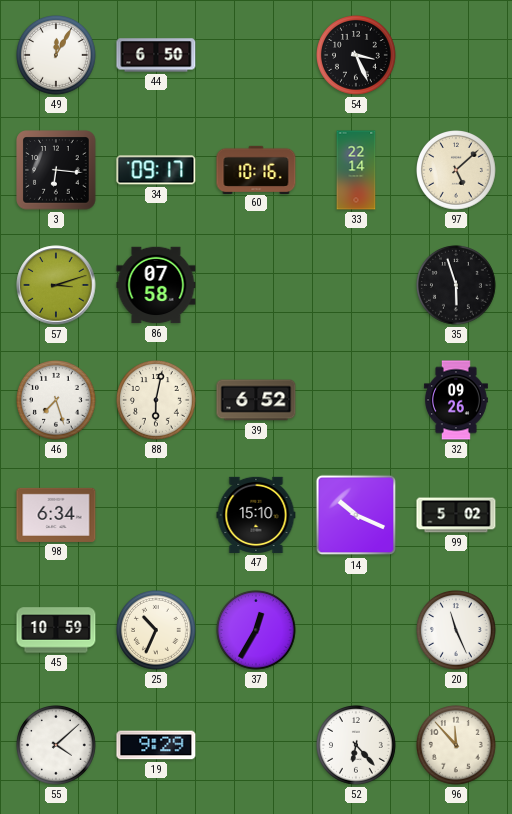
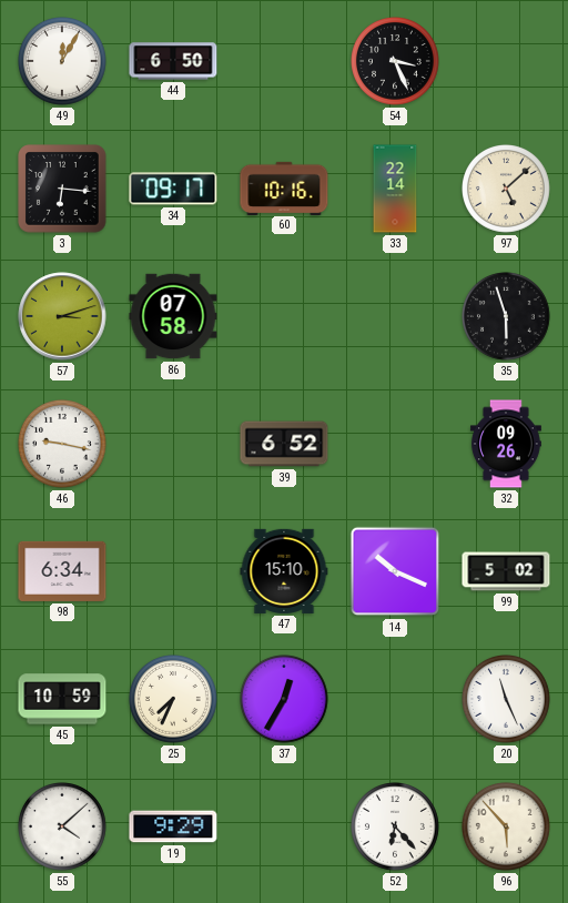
46: 7:27 -> 9:17 (63, 445)
88: 6:02 -> none (157, 401)
25: 10:34 -> 7:34 (174, 700)
96: 11:53 -> 5:53 (507, 828)
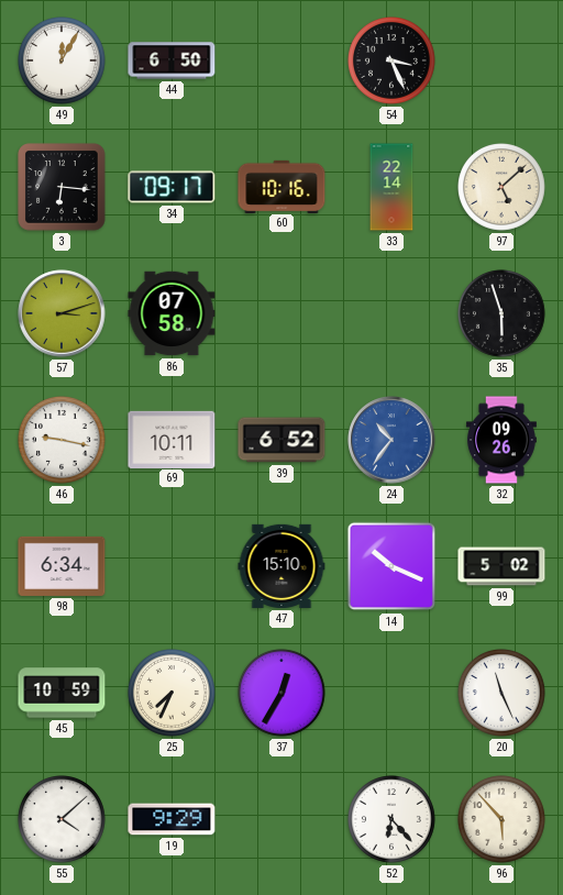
69: none -> 10:11 (172, 439)
24: none -> 10:36 (391, 440)
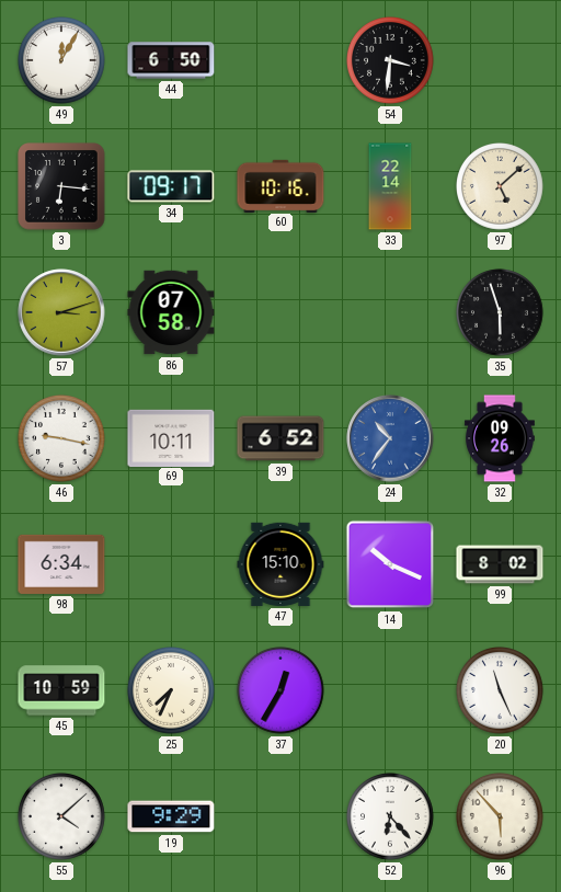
54: 3:26 -> 3:31 (391, 61)
99: 5:02 -> 8:02 (500, 564)
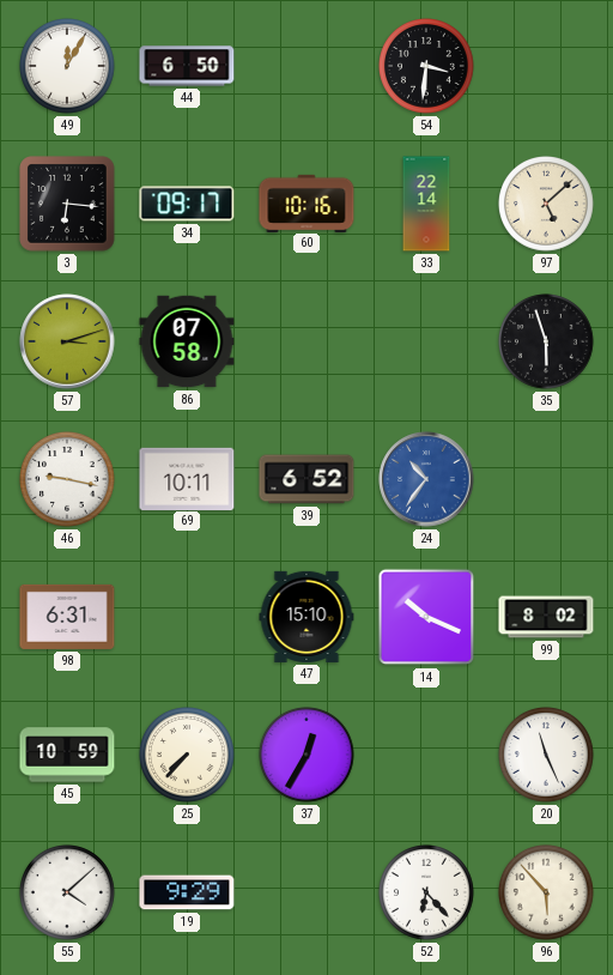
32: 09:26 -> none (500, 438)
98: 6:34 -> 6:31 (67, 617)
25: 7:34 -> 7:37 (188, 756)
